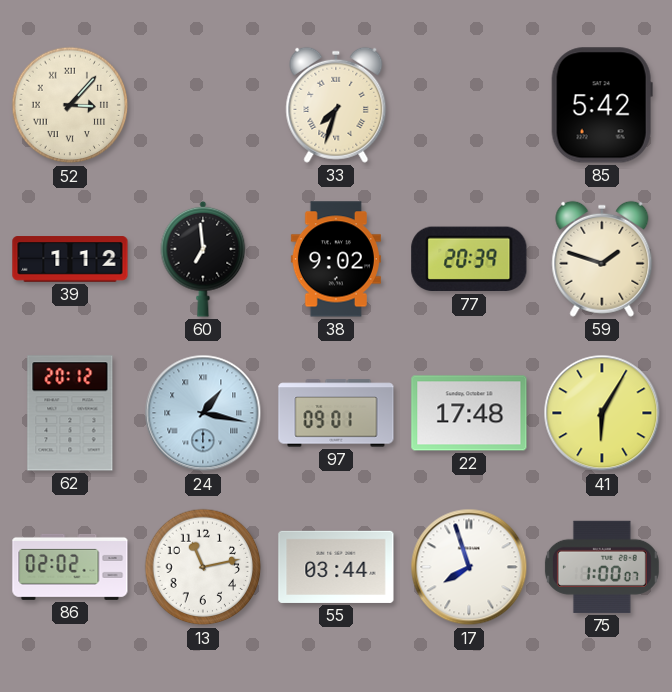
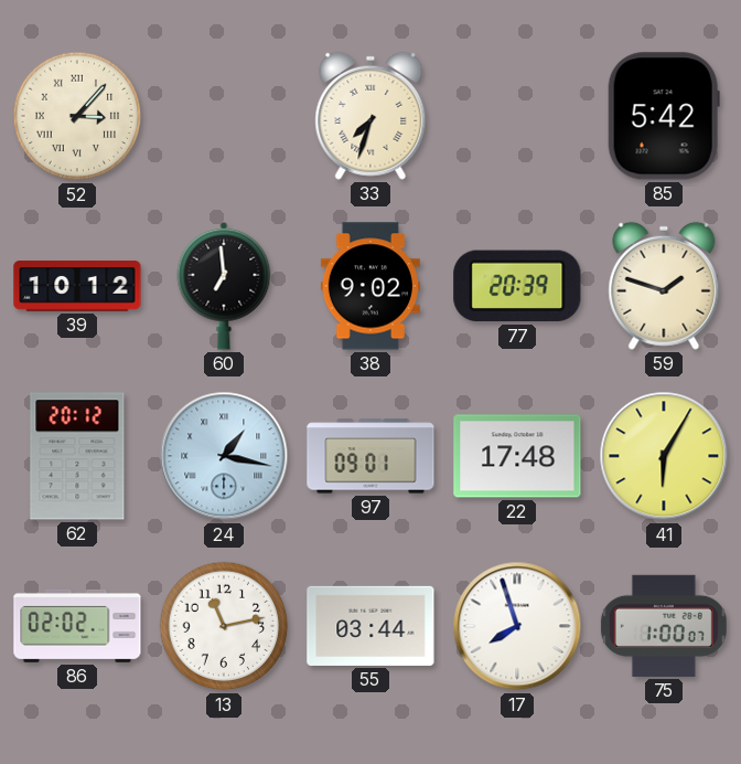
39: 1:12 -> 10:12 (77, 286)
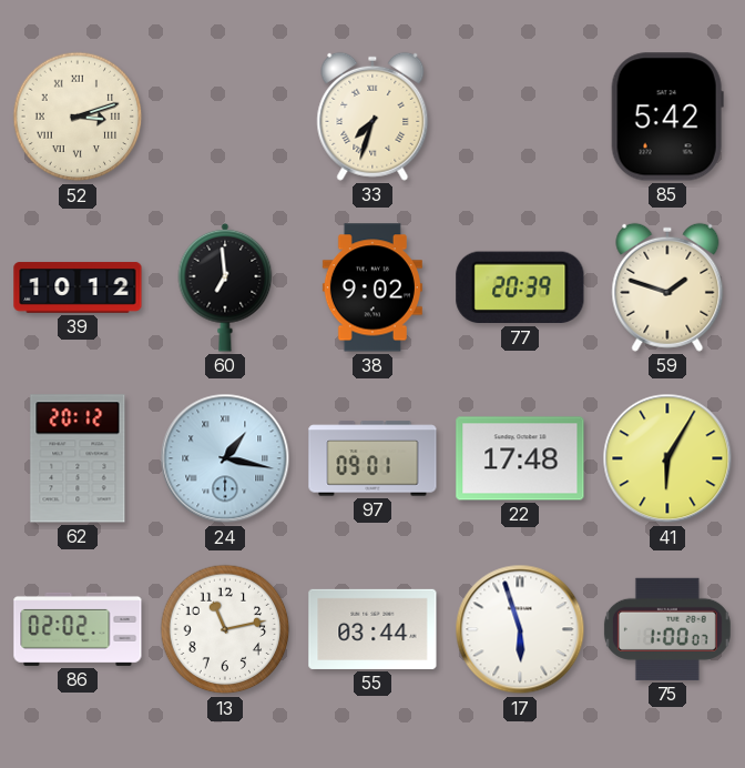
52: 3:07 -> 3:12 (78, 117)
17: 7:57 -> 5:57 (520, 629)
